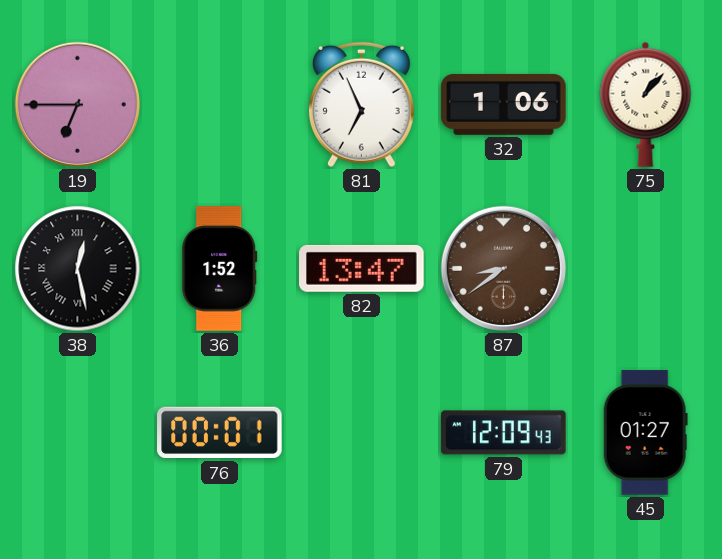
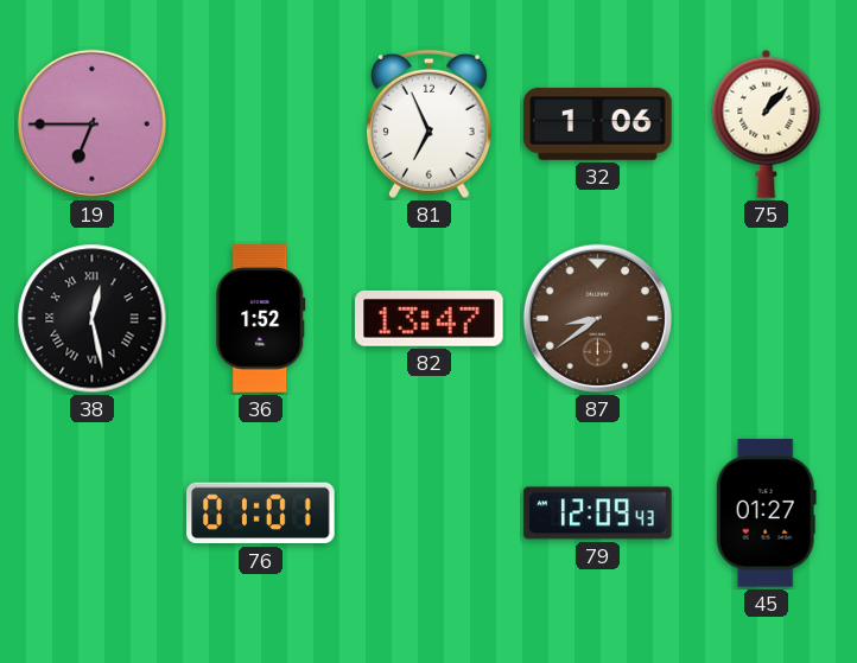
76: 00:01 -> 01:01 (261, 514)
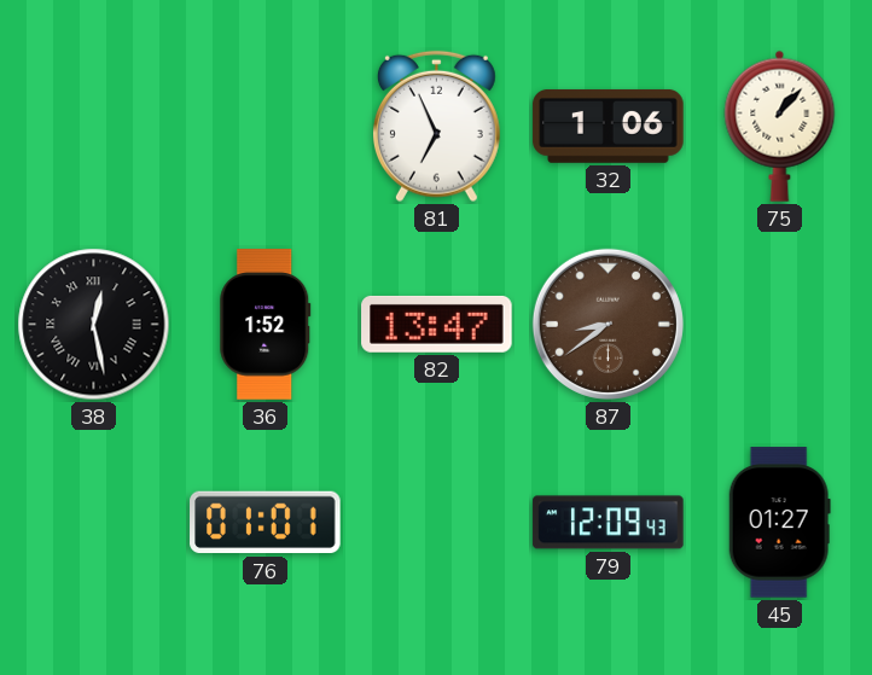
19: 6:45 -> none (91, 123)
